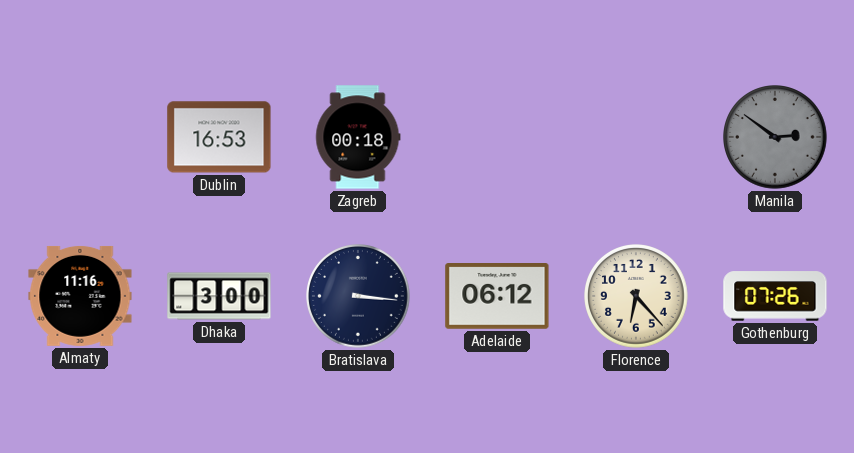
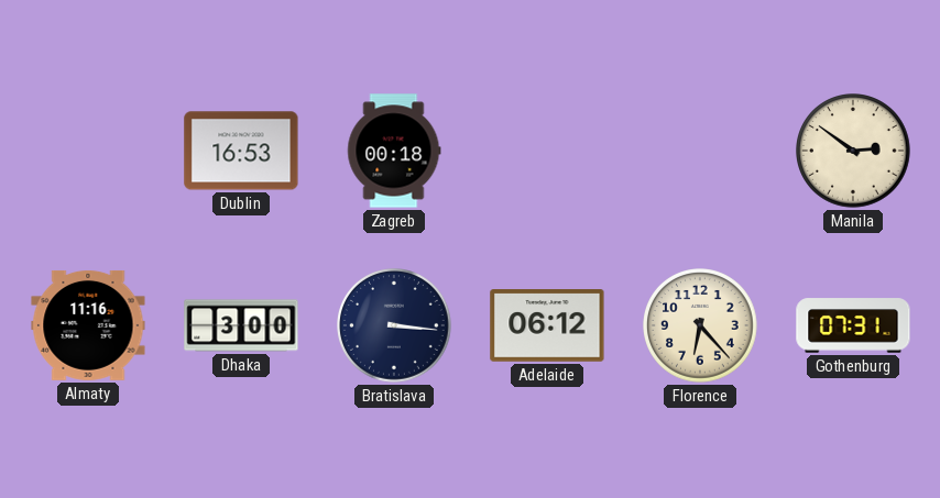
Manila dial: grey -> cream (854, 152)
Gothenburg: 07:26 -> 07:31 (853, 325)
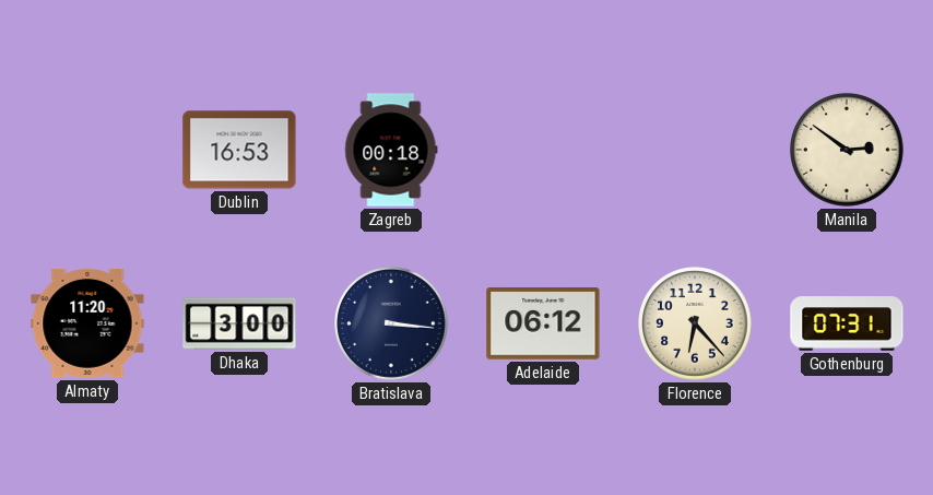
Almaty: 11:16 -> 11:20 (87, 323)
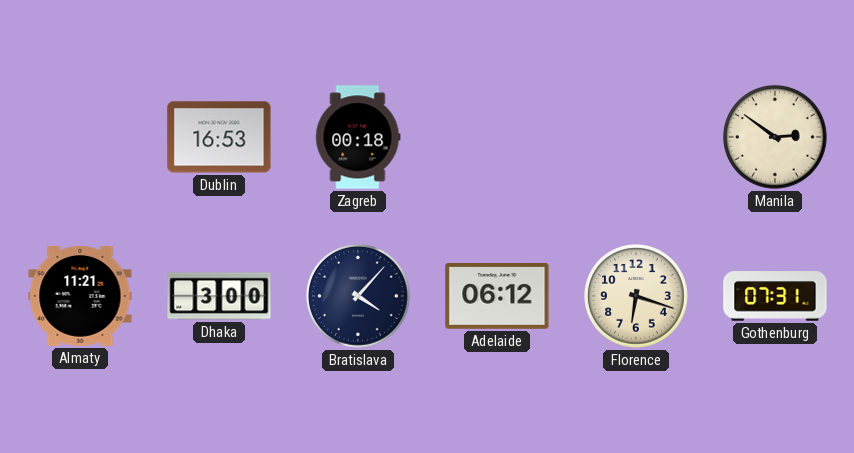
Almaty: 11:20 -> 11:21 (80, 296)
Bratislava: 3:16 -> 4:07 (359, 297)
Florence: 6:23 -> 6:18 (637, 297)
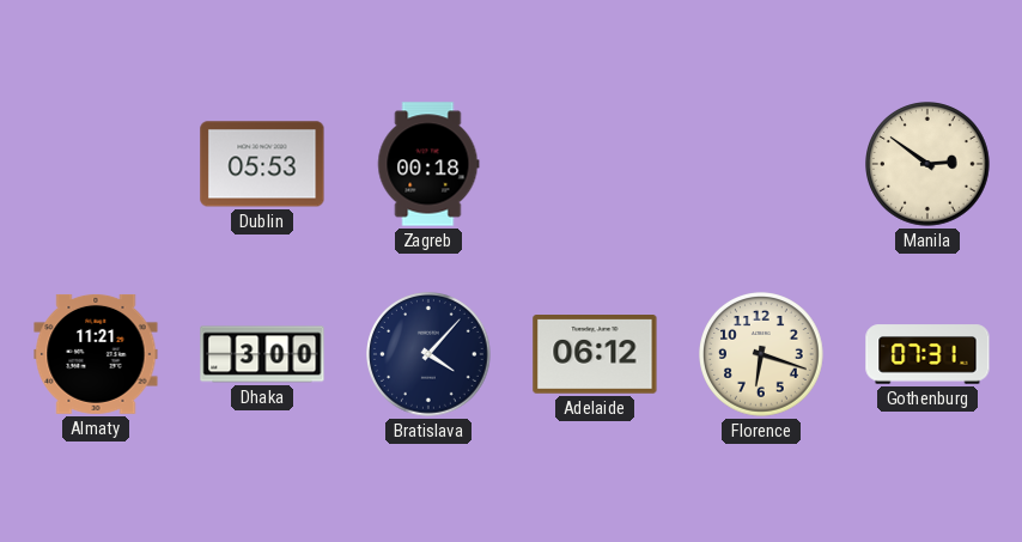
Dublin: 16:53 -> 05:53 (262, 164)
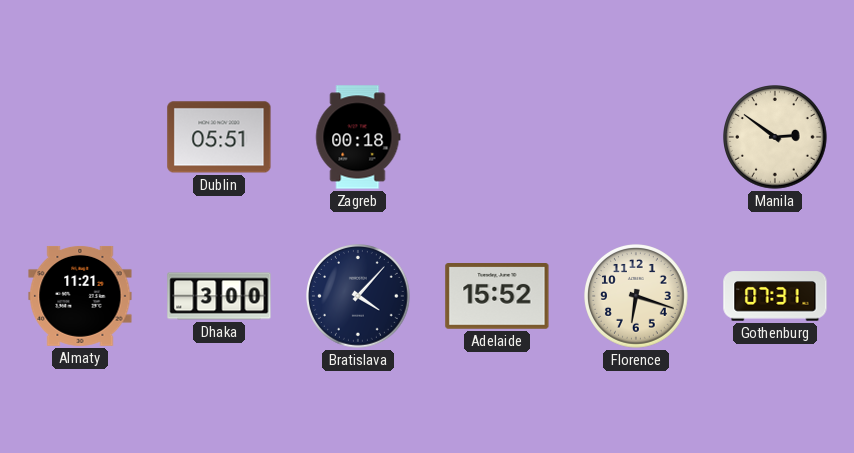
Dublin: 05:53 -> 05:51 (219, 137)
Adelaide: 06:12 -> 15:52 (497, 297)
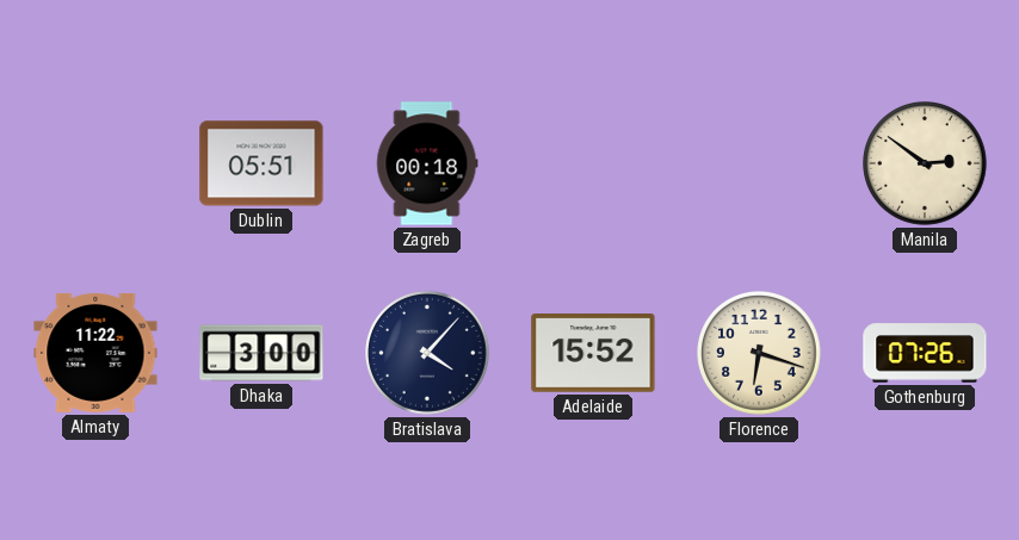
Almaty: 11:21 -> 11:22 (95, 353)
Gothenburg: 07:31 -> 07:26 (925, 353)
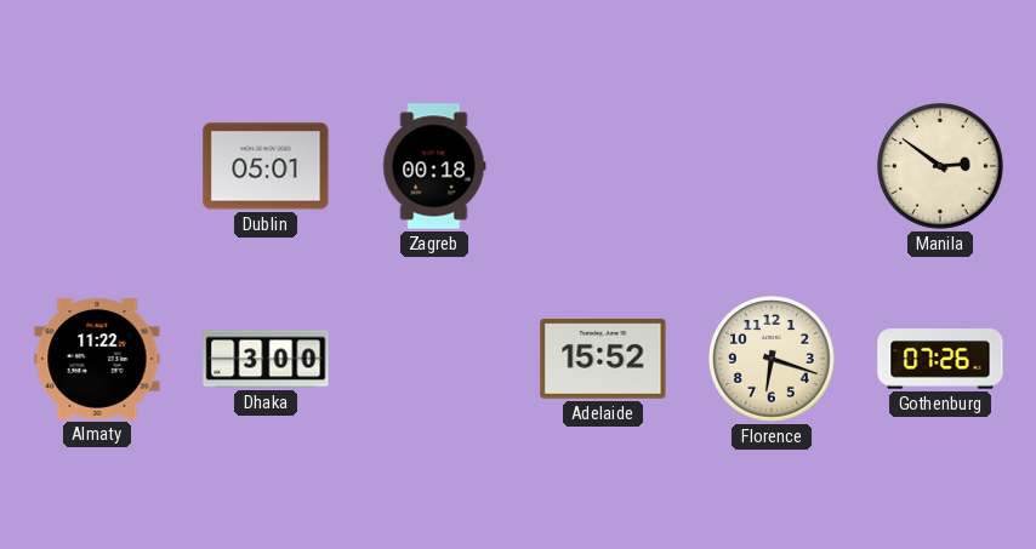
Dublin: 05:51 -> 05:01 (266, 166)
Bratislava: 4:07 -> none (428, 354)
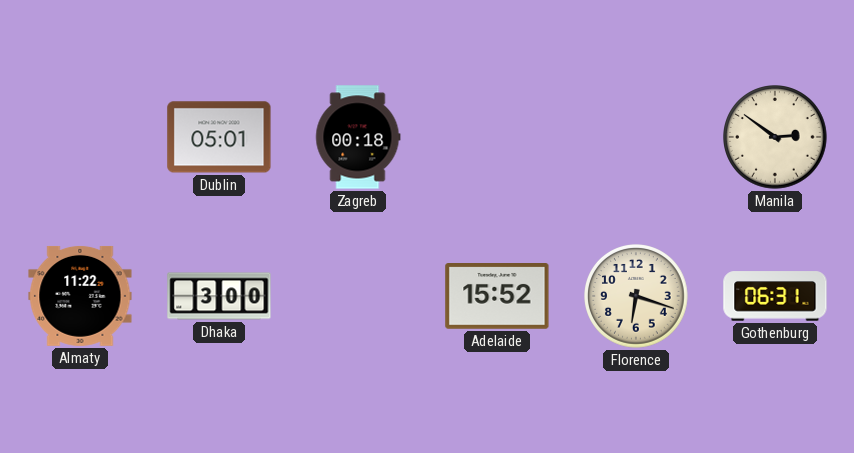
Gothenburg: 07:26 -> 06:31 (775, 296)
